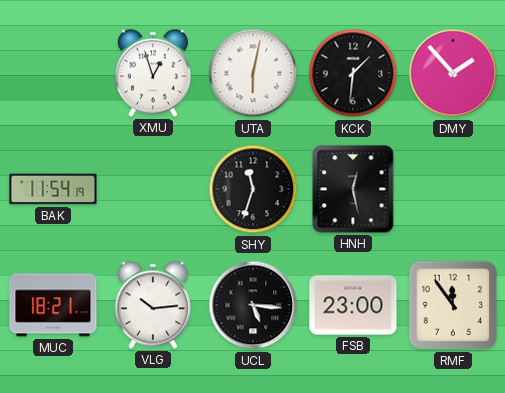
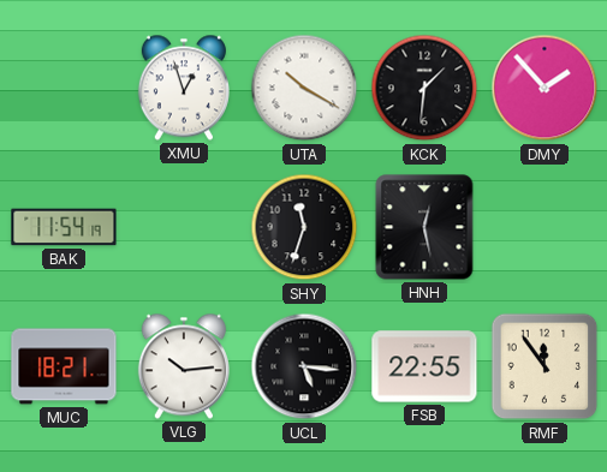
UTA: 6:02 -> 10:20 (304, 88)
FSB: 23:00 -> 22:55 (424, 366)
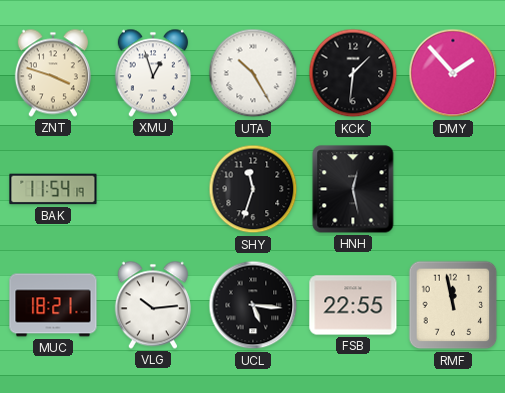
ZNT: none -> 3:48 (53, 73)
UTA: 10:20 -> 10:25 (253, 73)
RMF: 11:54 -> 11:58 (453, 305)
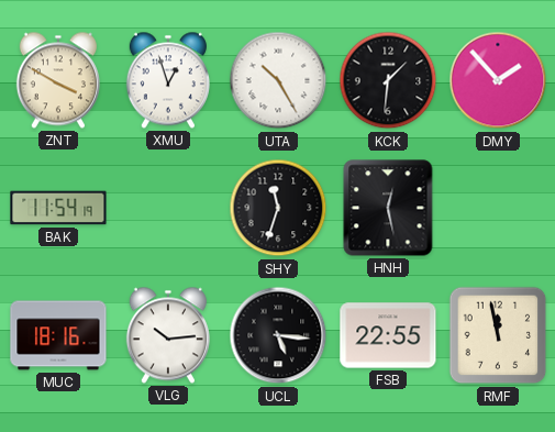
ZNT: 3:48 -> 3:50 (58, 80)
MUC: 18:21 -> 18:16 (58, 335)
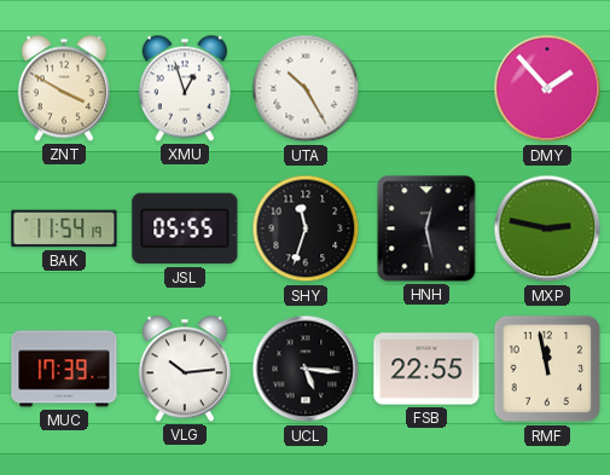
KCK: 1:31 -> none (388, 80)
JSL: none -> 05:55 (185, 228)
MXP: none -> 2:47 (547, 228)
MUC: 18:16 -> 17:39 (64, 369)
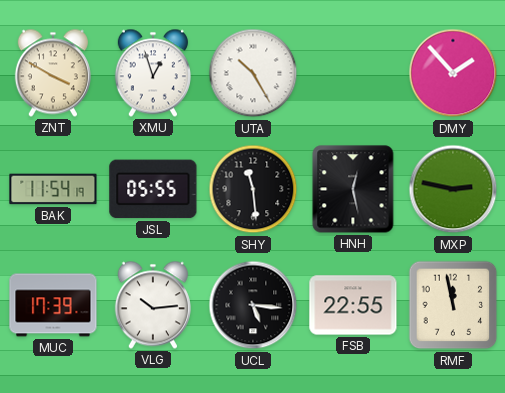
SHY: 11:33 -> 11:29 (253, 189)
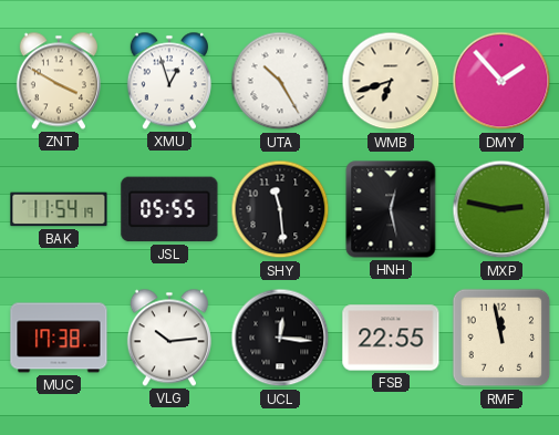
WMB: none -> 6:42 (391, 81)
MUC: 17:39 -> 17:38 (59, 338)
UCL: 5:16 -> 12:16 (280, 338)
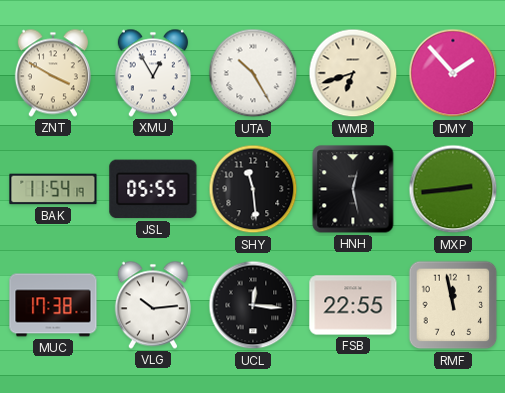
XMU: 12:57 -> 12:55 (153, 73)
MXP: 2:47 -> 2:44 (453, 189)
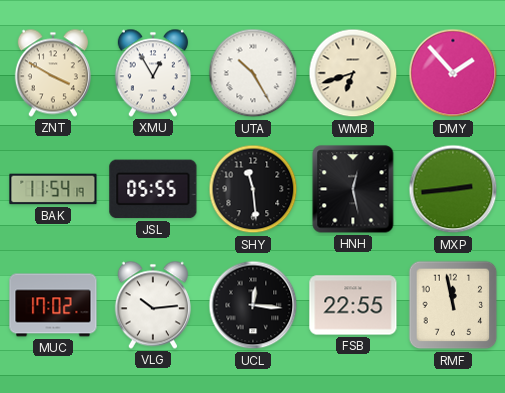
MUC: 17:38 -> 17:02 (53, 305)
